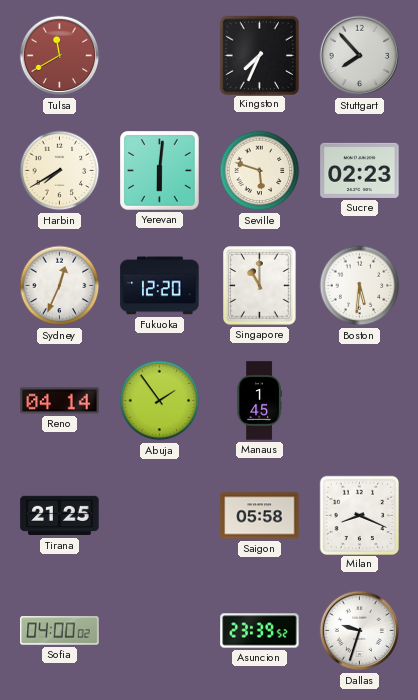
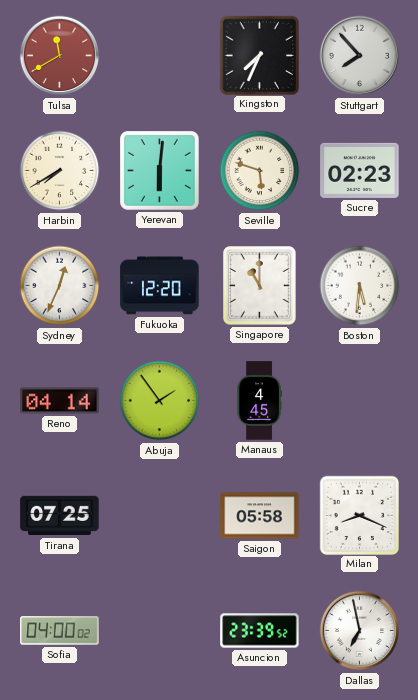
Manaus: 1:45 -> 4:45 (259, 401)
Tirana: 21:25 -> 07:25 (60, 516)
Dallas: 9:33 -> 6:58 (360, 631)
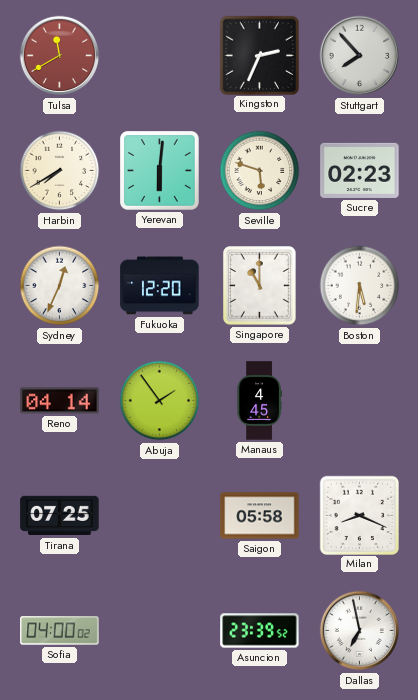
Kingston: 7:34 -> 2:34 (259, 55)
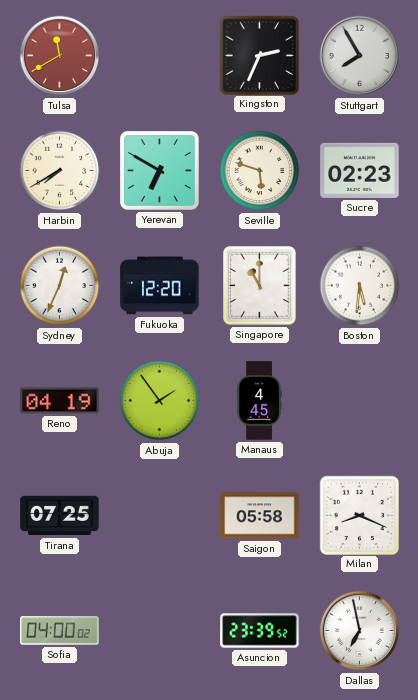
Stuttgart: 7:53 -> 7:55 (360, 56)
Yerevan: 6:01 -> 6:50 (160, 171)
Reno: 04:14 -> 04:19 (60, 401)
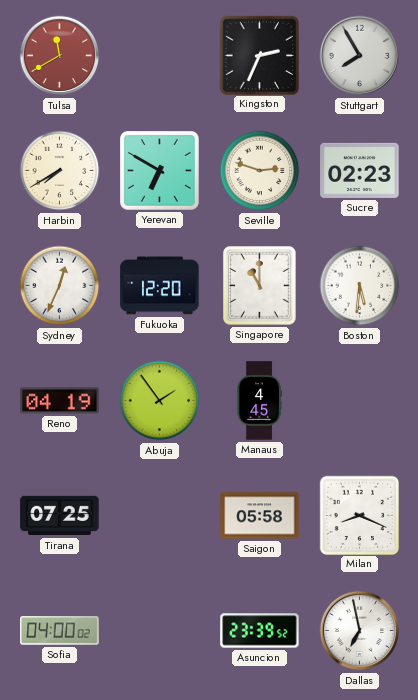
Seville: 5:48 -> 2:48 (260, 171)
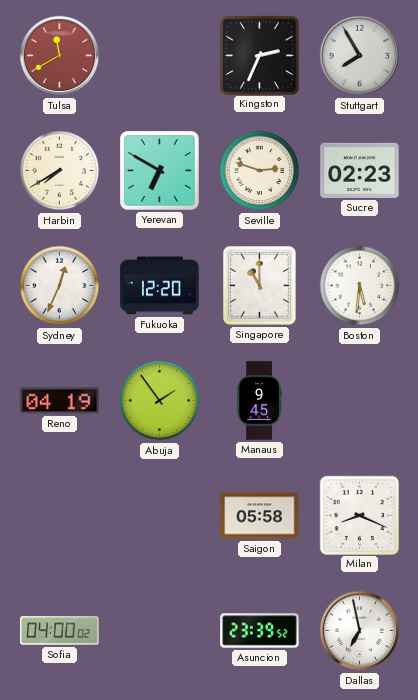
Manaus: 4:45 -> 9:45 (259, 401)
Tirana: 07:25 -> none (60, 516)
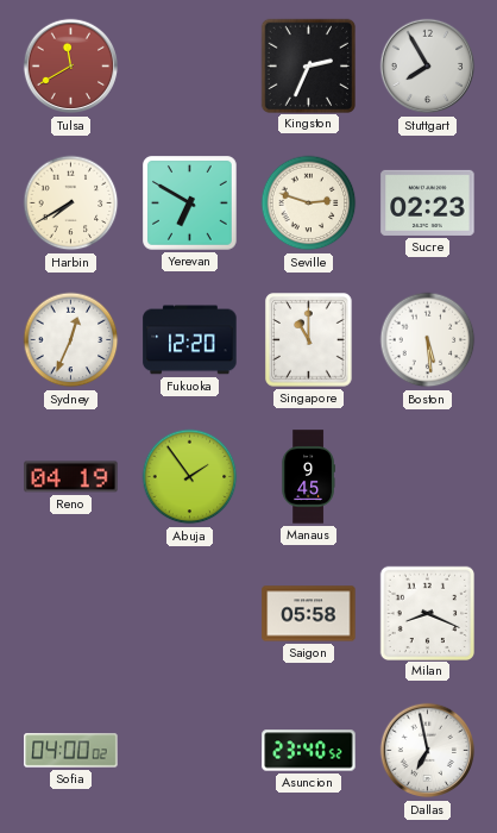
Boston: 5:31 -> 5:29 (428, 340)
Asuncion: 23:39 -> 23:40 (309, 751)
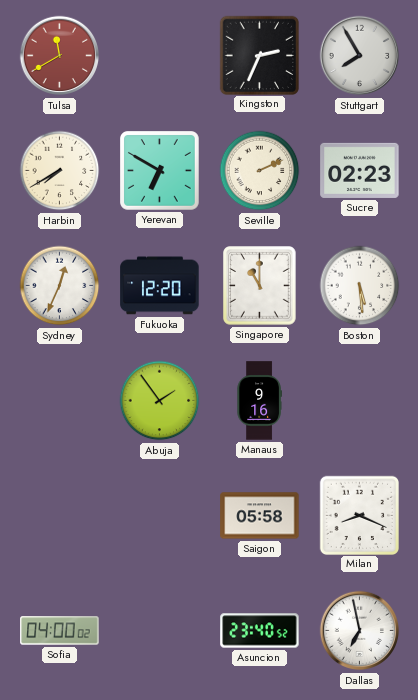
Seville: 2:48 -> 2:11 (260, 171)
Reno: 04:19 -> none (71, 477)
Manaus: 9:45 -> 9:16 (259, 401)
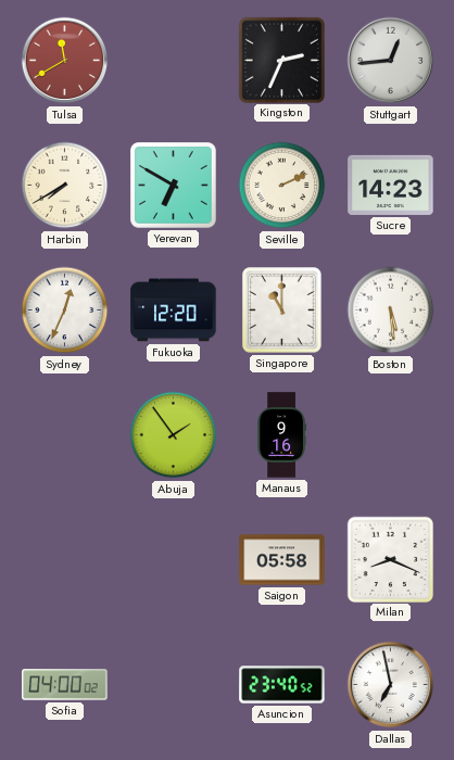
Stuttgart: 7:55 -> 12:44 (391, 61)
Sucre: 02:23 -> 14:23 (391, 185)
